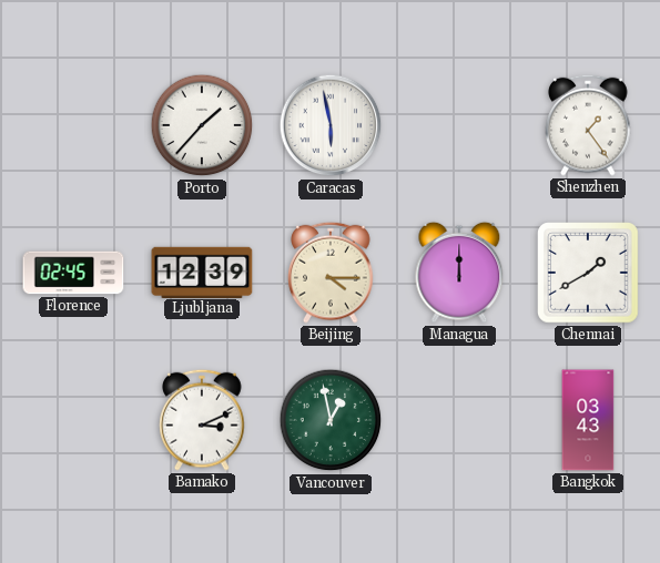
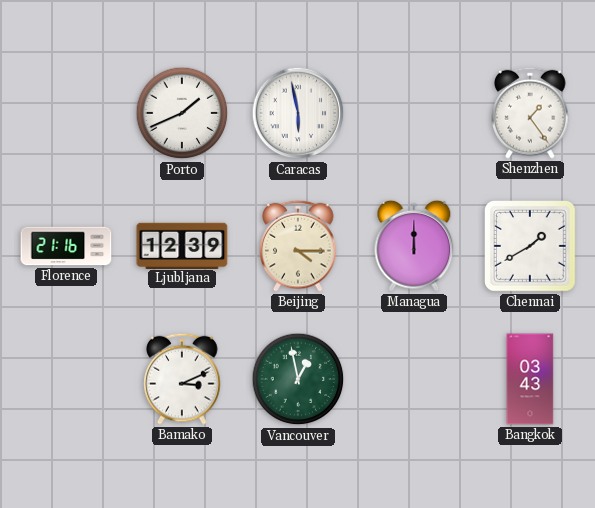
Porto: 1:37 -> 1:41 (182, 113)
Florence: 02:45 -> 21:16 (66, 246)
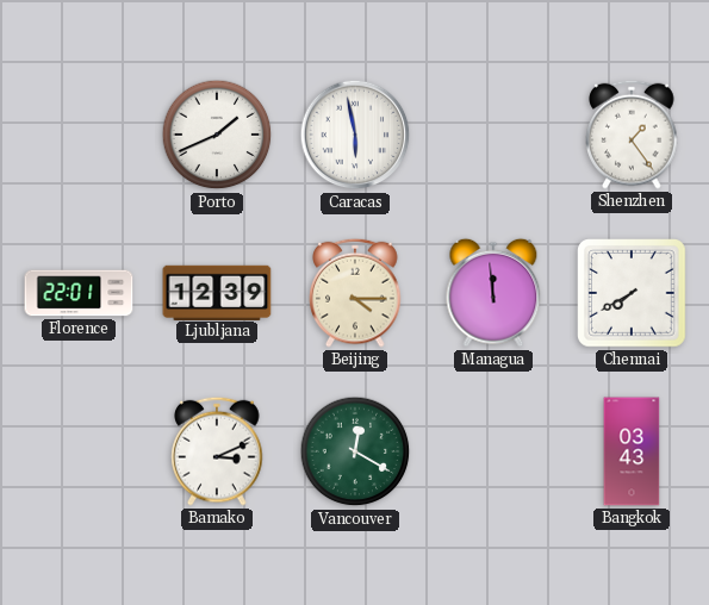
Florence: 21:16 -> 22:01 (79, 293)
Managua: 12:00 -> 11:59 (493, 293)
Chennai: 1:40 -> 7:40 (633, 294)
Vancouver: 12:58 -> 12:20 (355, 451)
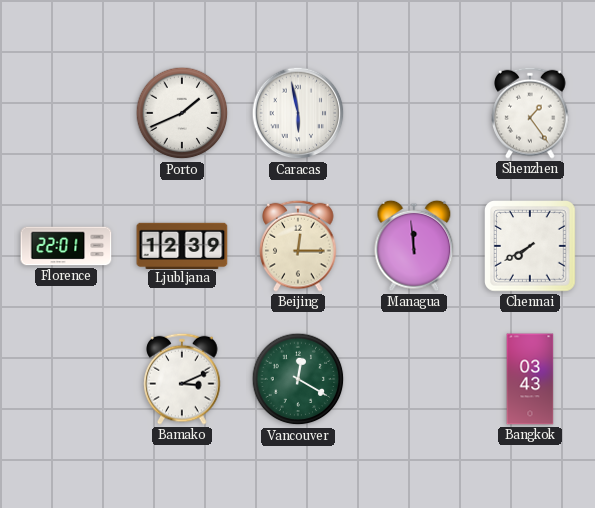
Beijing: 4:15 -> 12:15 (298, 246)
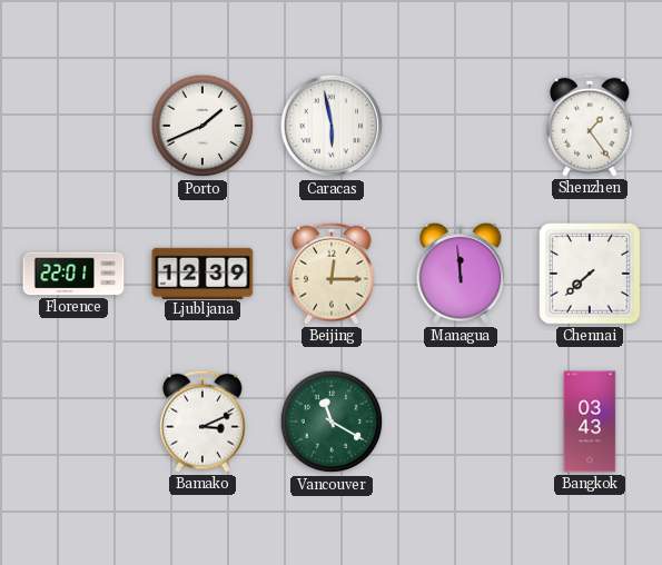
Chennai: 7:40 -> 7:38 (591, 275)
Vancouver: 12:20 -> 11:20 (332, 422)
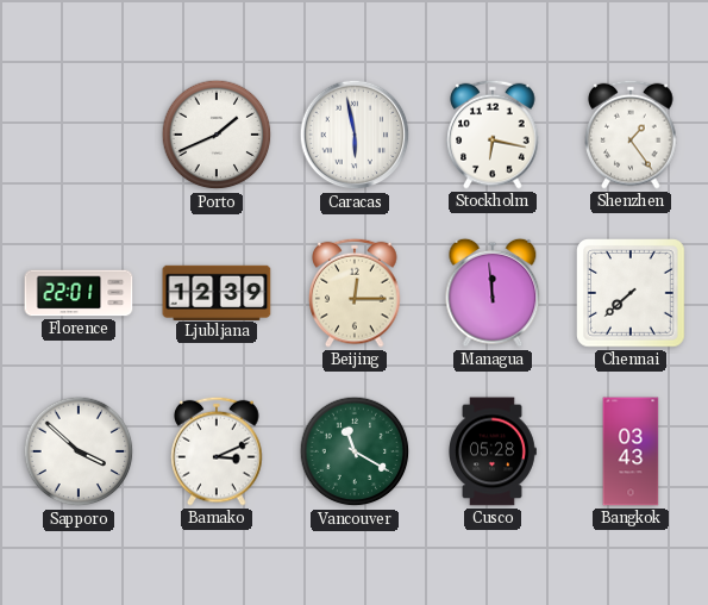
Stockholm: none -> 6:17 (493, 135)
Sapporo: none -> 3:52 (79, 451)
Cusco: none -> 05:28 (493, 451)
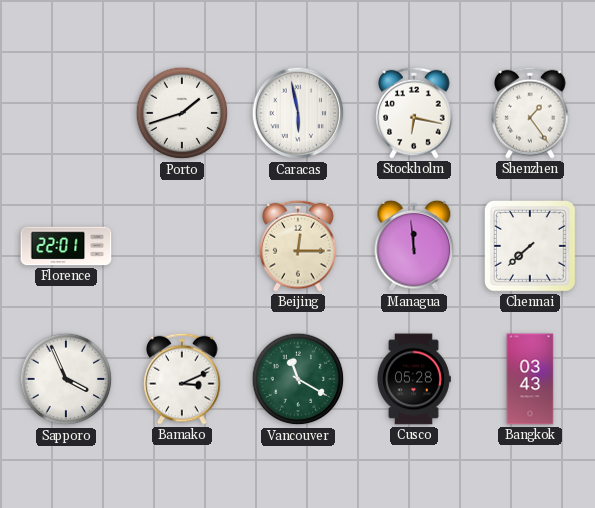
Porto: 1:41 -> 1:42 (182, 113)
Ljubljana: 12:39 -> none (217, 292)
Sapporo: 3:52 -> 3:56 (66, 379)
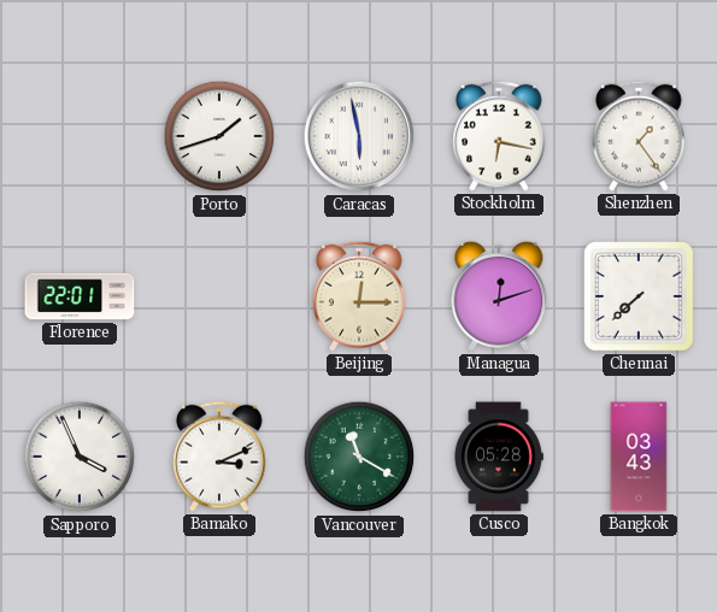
Managua: 11:59 -> 12:12 (499, 296)
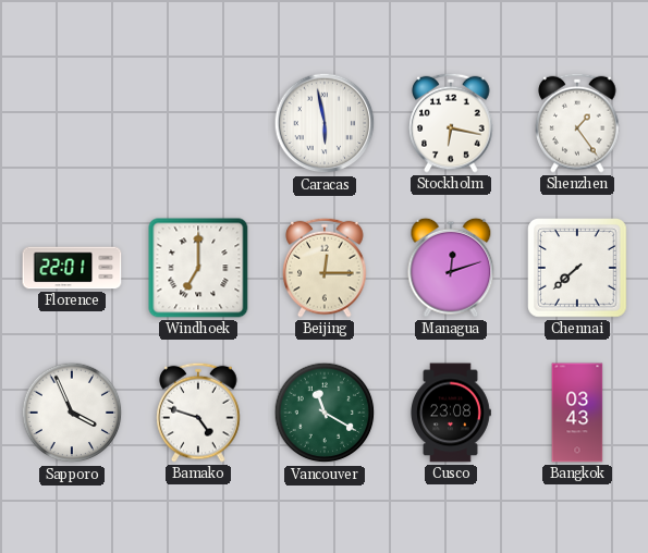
Porto: 1:42 -> none (219, 136)
Windhoek: none -> 7:00 (198, 268)
Bamako: 3:11 -> 4:48 (198, 413)
Cusco: 05:28 -> 23:08 (451, 413)
